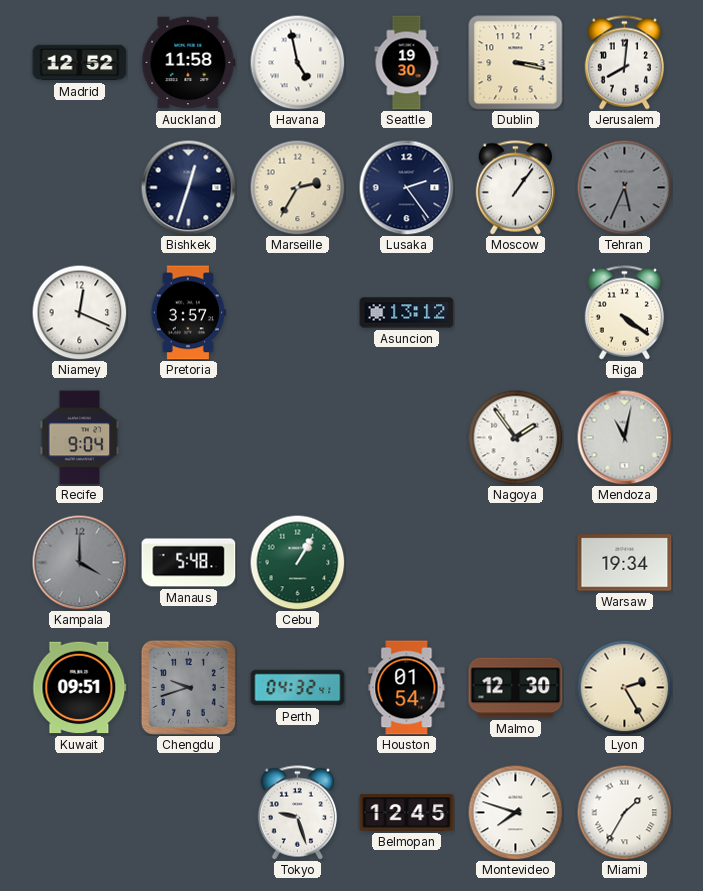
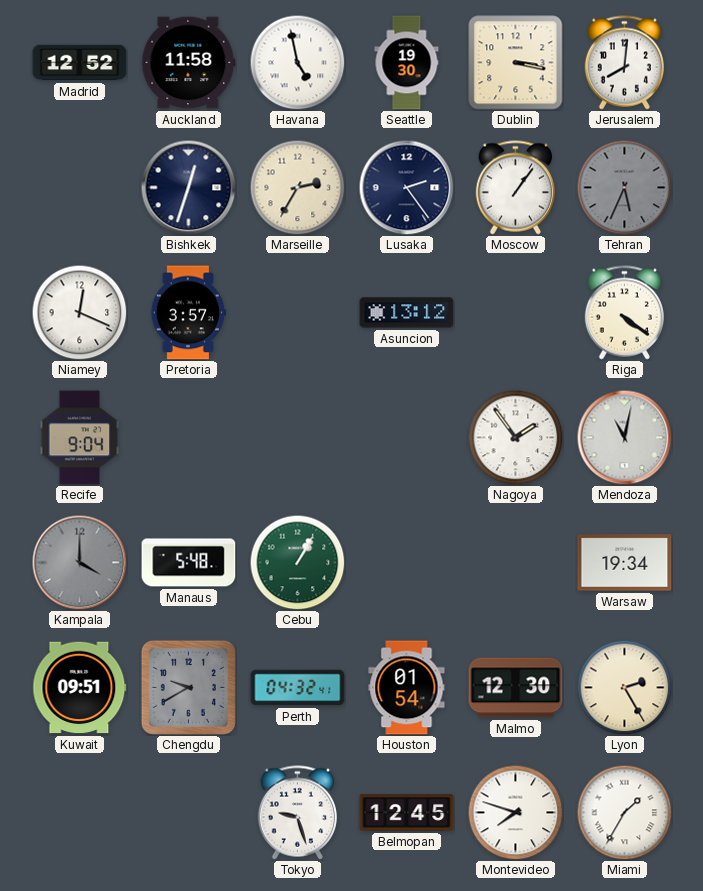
Chengdu: 9:42 -> 9:40 (188, 687)
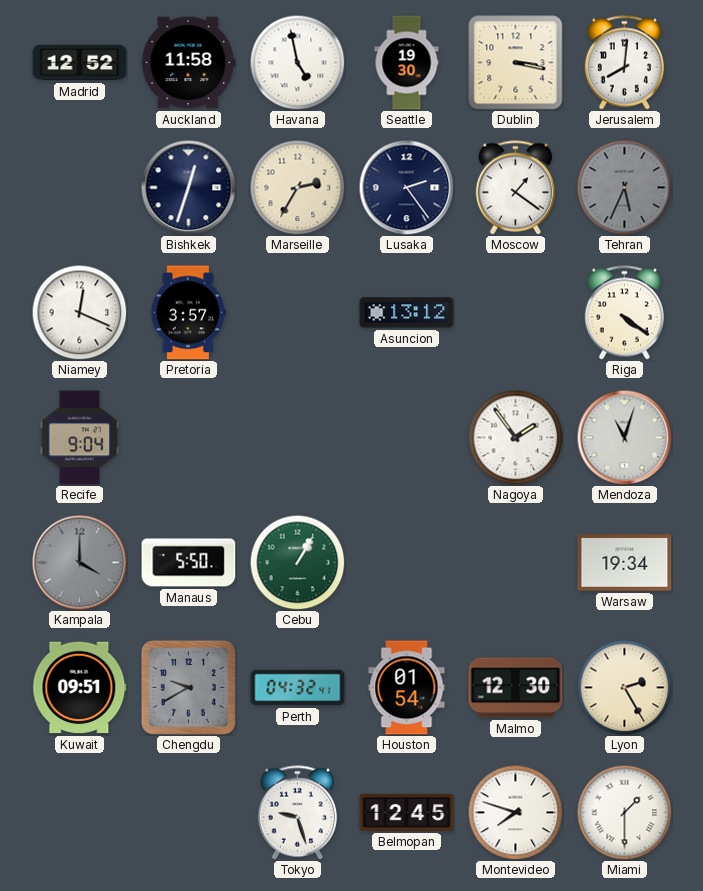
Moscow: 1:06 -> 1:21 (515, 188)
Mendoza: 11:02 -> 11:03 (624, 437)
Manaus: 5:48 -> 5:50 (189, 563)
Miami: 1:35 -> 1:30 (624, 812)
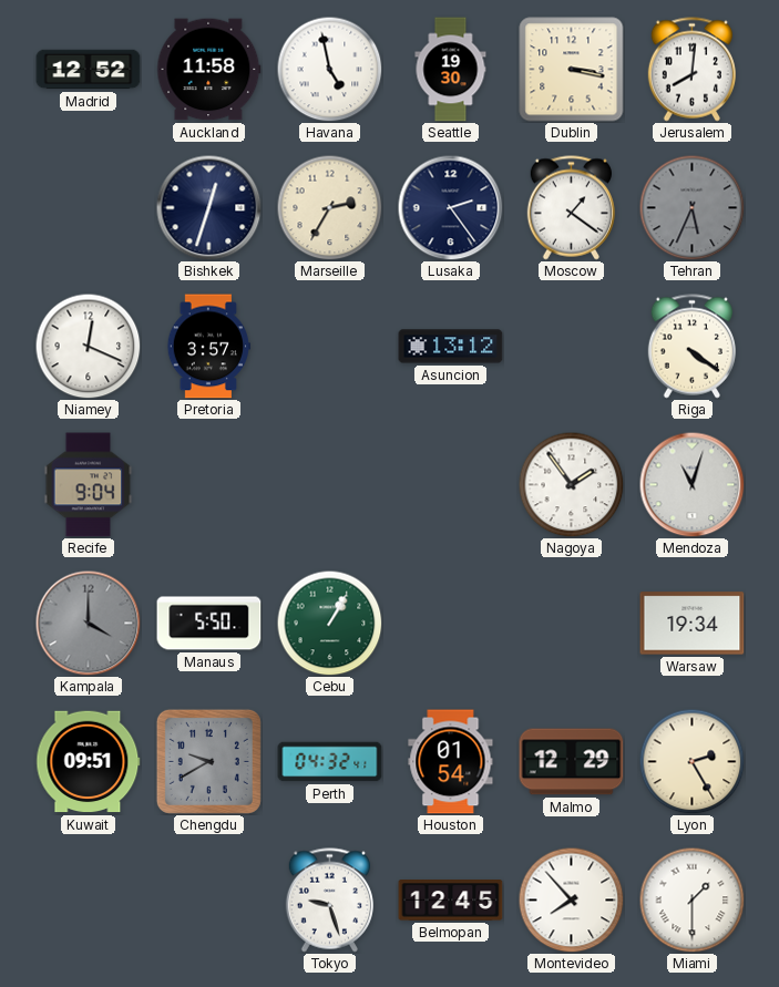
Malmo: 12:30 -> 12:29 (572, 762)
Montevideo: 7:48 -> 7:53 (571, 899)
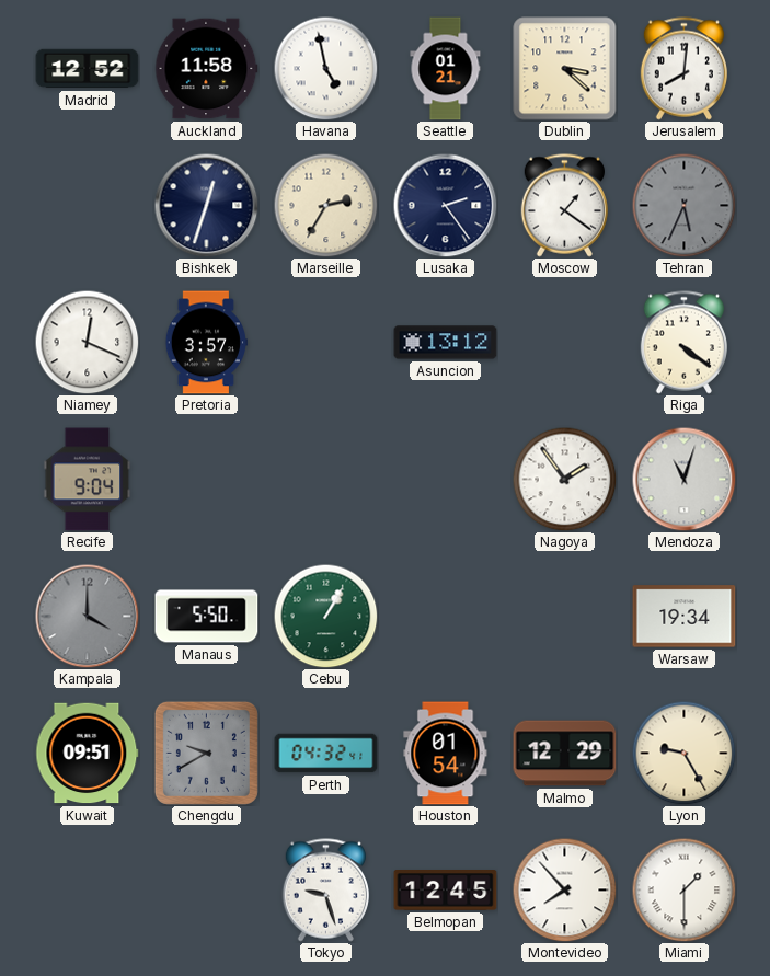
Seattle: 19:30 -> 01:21 (446, 69)
Dublin: 3:17 -> 3:22 (565, 69)
Lyon: 2:25 -> 9:25 (683, 753)
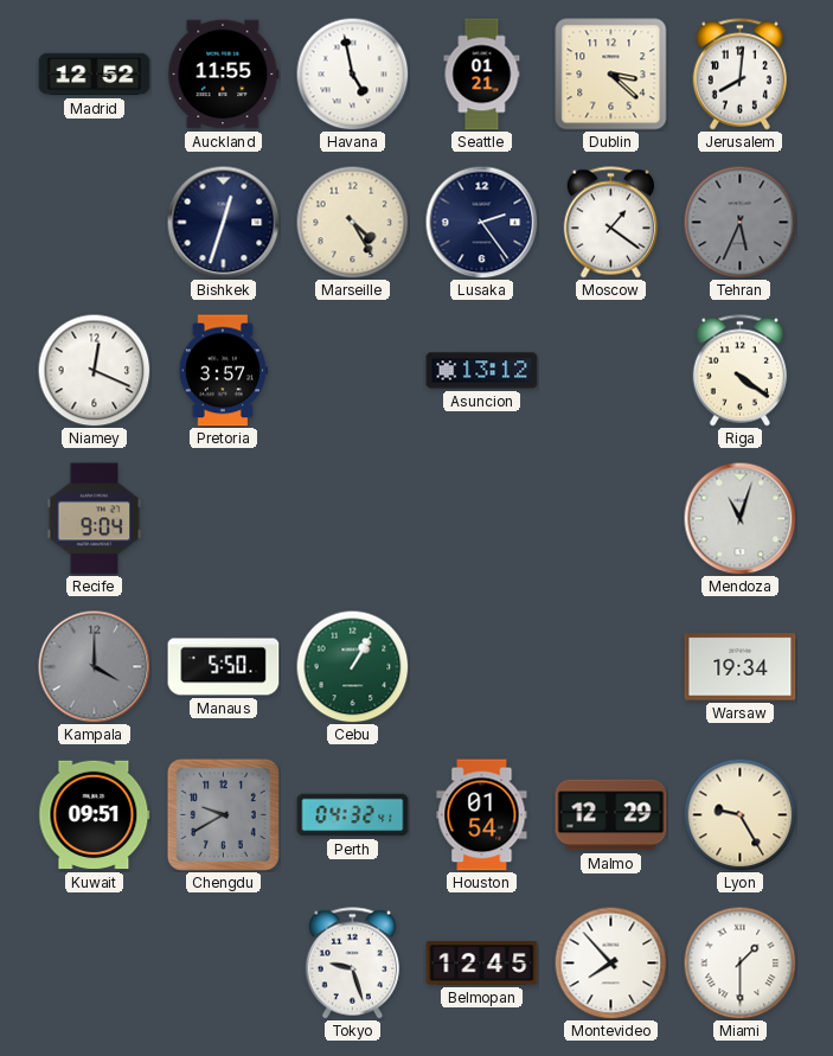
Auckland: 11:58 -> 11:55 (224, 75)
Marseille: 2:35 -> 4:25 (352, 222)
Nagoya: 1:54 -> none (564, 479)
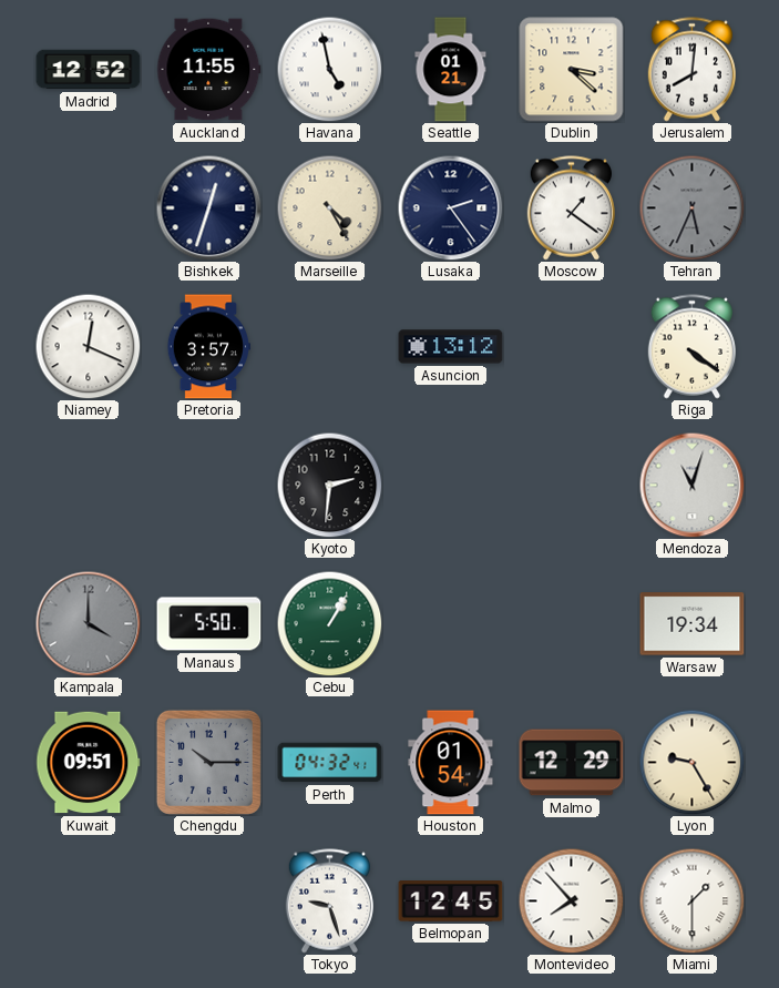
Recife: 9:04 -> none (95, 519)
Kyoto: none -> 2:31 (329, 485)
Chengdu: 9:40 -> 10:15 (208, 762)
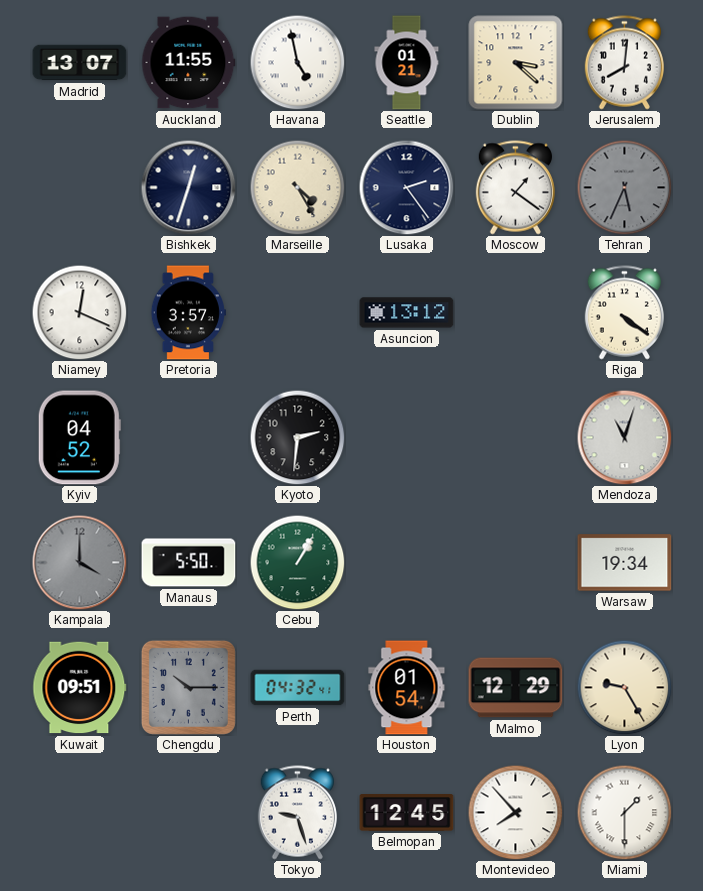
Madrid: 12:52 -> 13:07 (80, 63)
Kyiv: none -> 04:52 (79, 438)
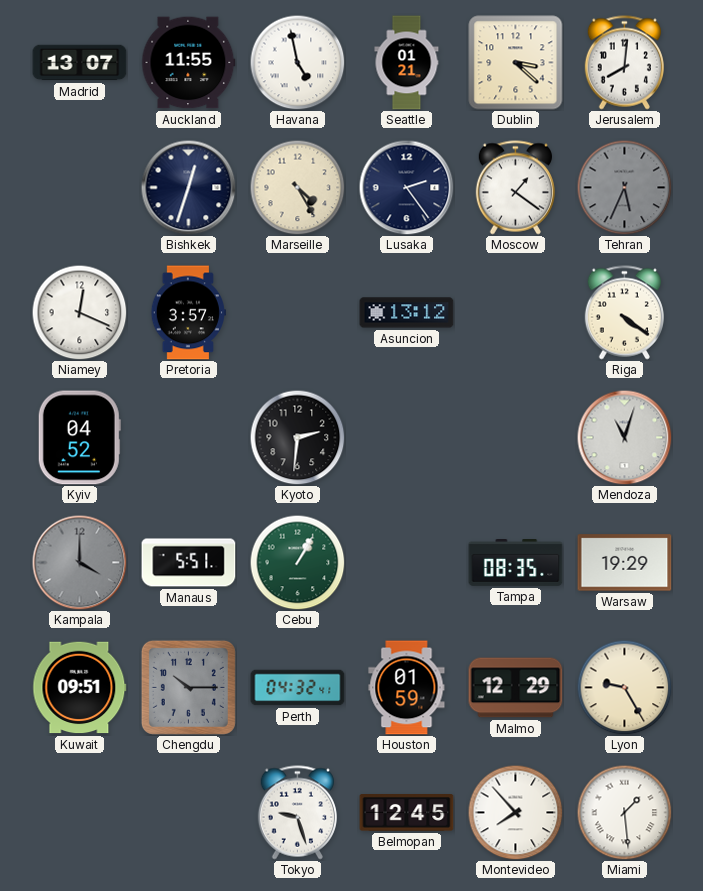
Manaus: 5:50 -> 5:51 (189, 563)
Tampa: none -> 08:35 (516, 563)
Warsaw: 19:34 -> 19:29 (625, 563)
Houston: 01:54 -> 01:59 (407, 688)
Miami: 1:30 -> 1:29 (624, 812)
